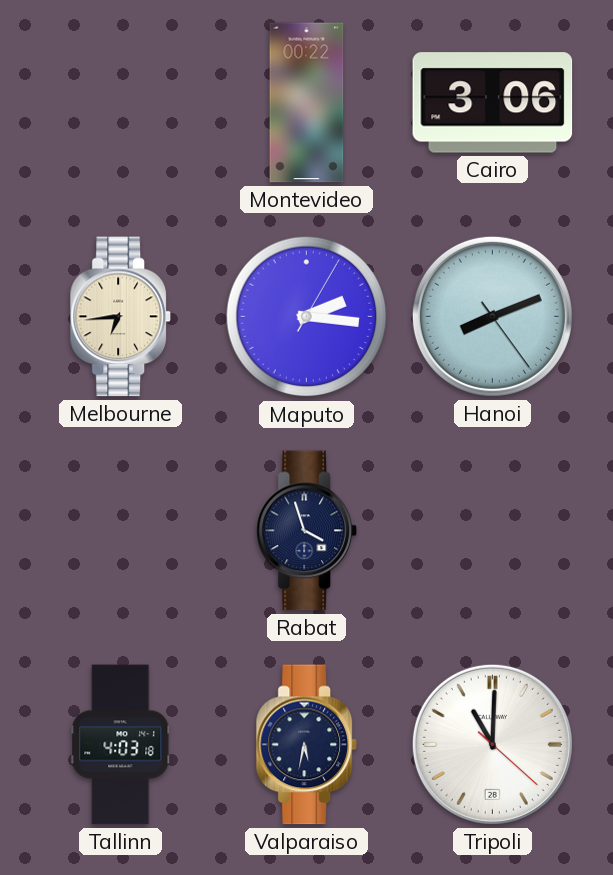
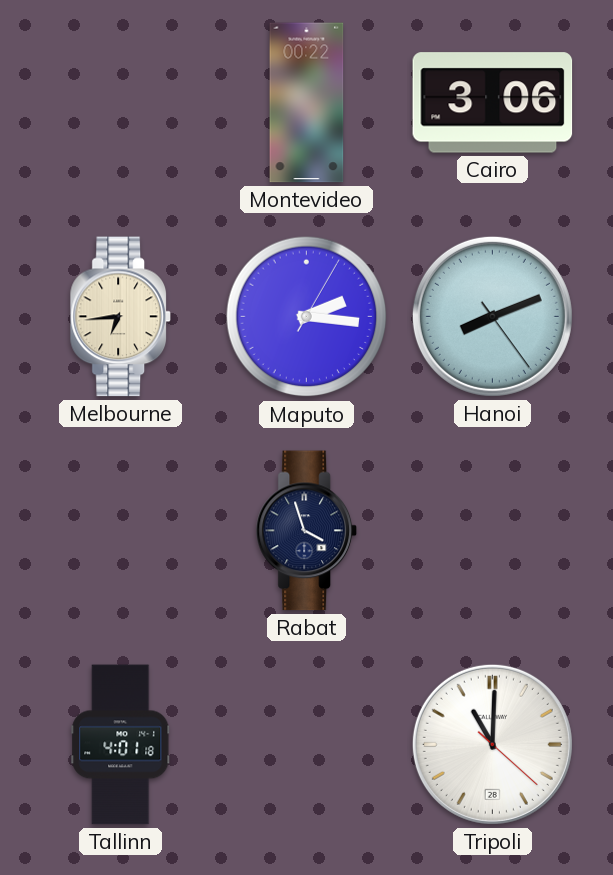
Tallinn: 4:03 -> 4:01 (121, 745)
Valparaiso: 5:32 -> none (306, 745)
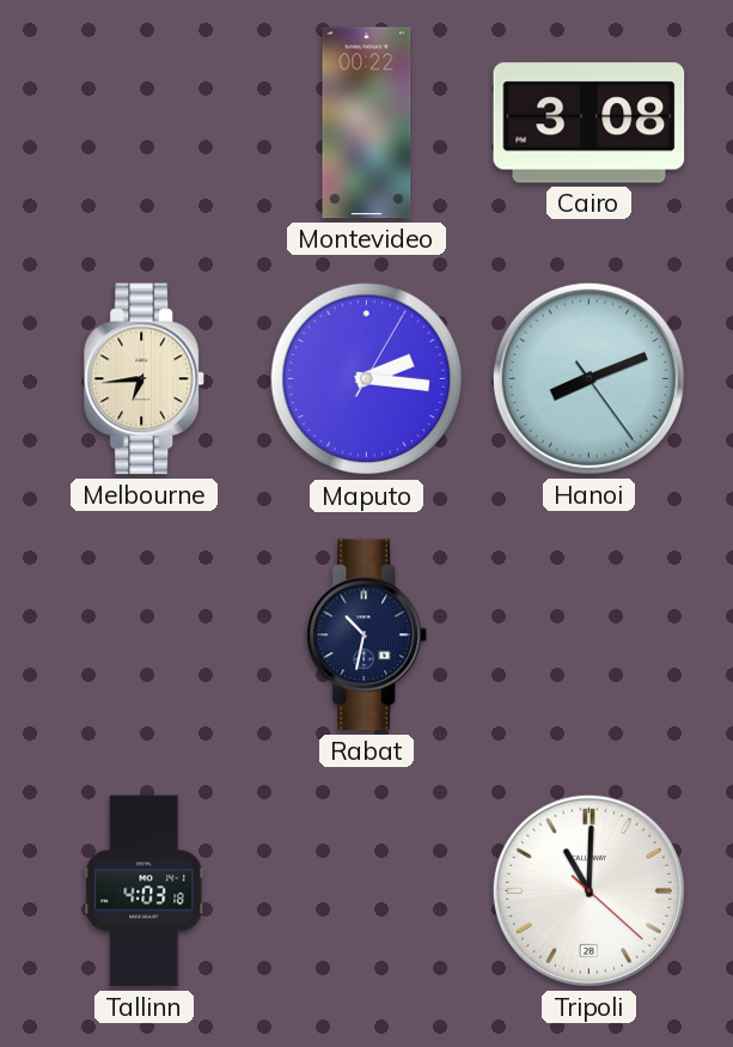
Cairo: 3:06 -> 3:08 (590, 123)
Rabat: 3:57 -> 10:32 (366, 635)
Tallinn: 4:01 -> 4:03 (145, 891)
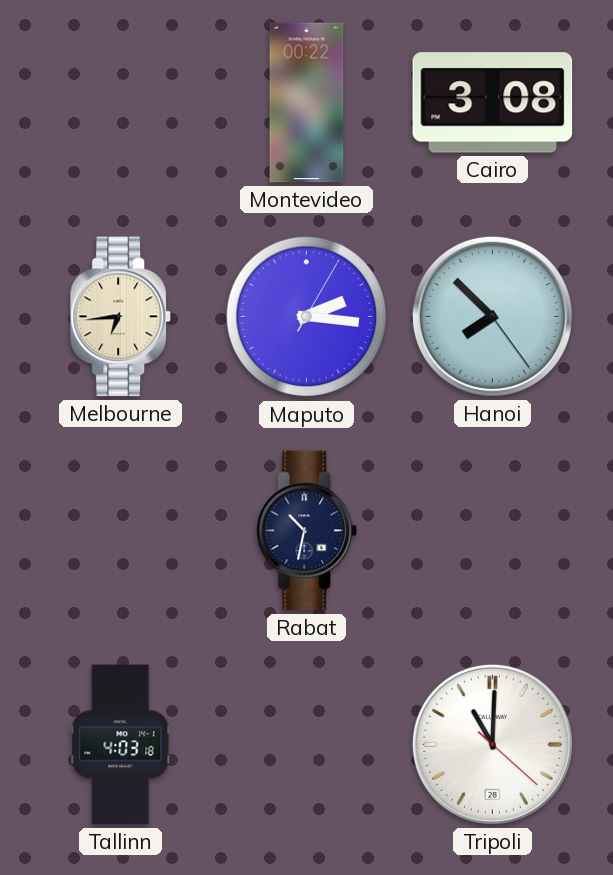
Hanoi: 8:11 -> 7:52 (492, 316)
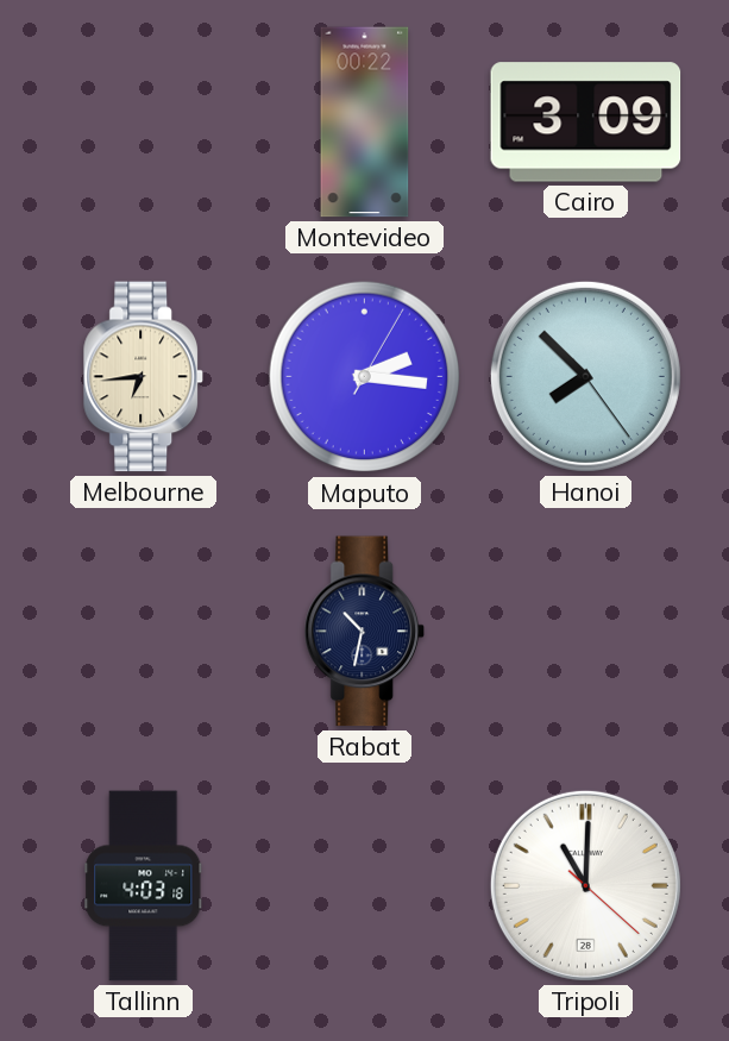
Cairo: 3:08 -> 3:09 (586, 123)
